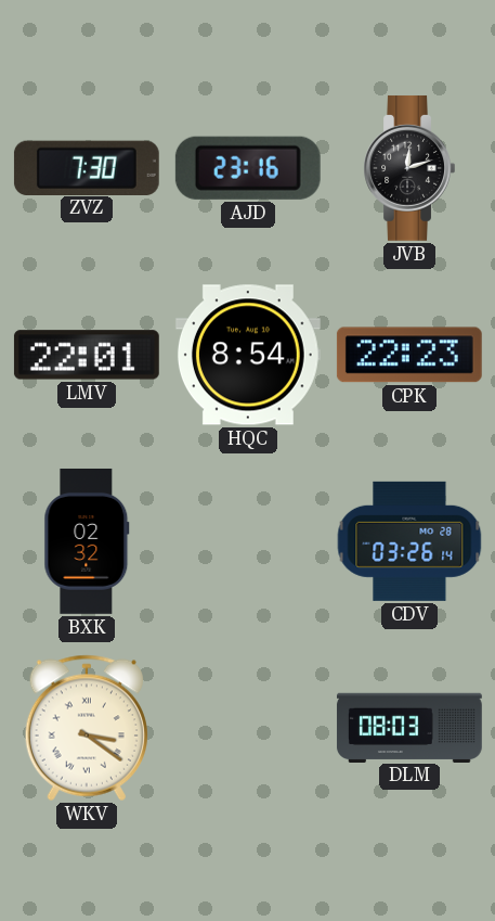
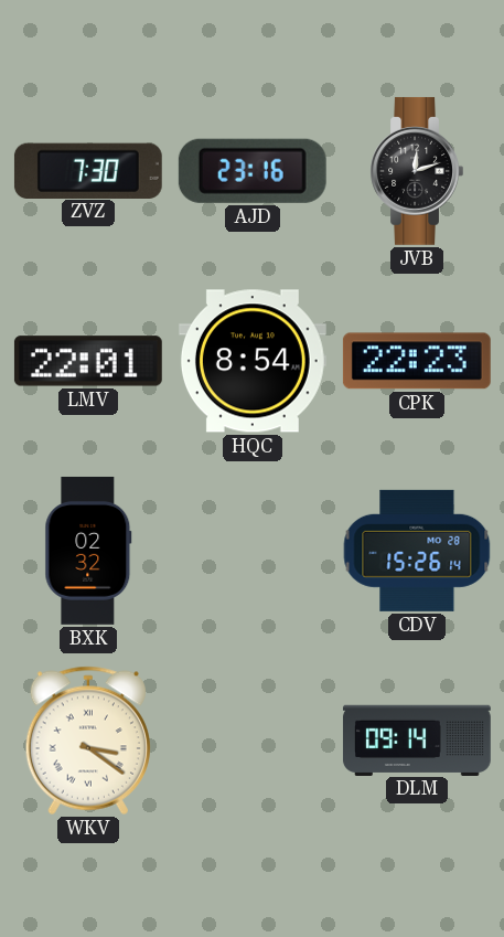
CDV: 03:26 -> 15:26 (417, 551)
DLM: 08:03 -> 09:14 (417, 739)
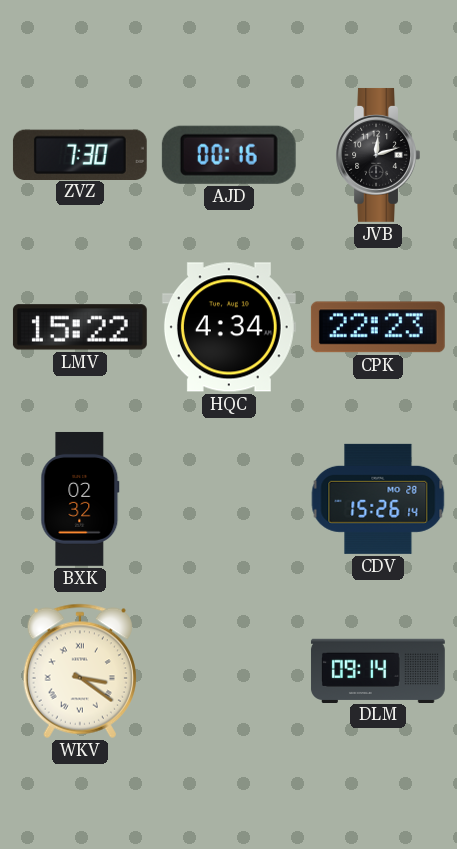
AJD: 23:16 -> 00:16 (229, 155)
LMV: 22:01 -> 15:22 (80, 327)
HQC: 8:54 -> 4:34 (229, 327)
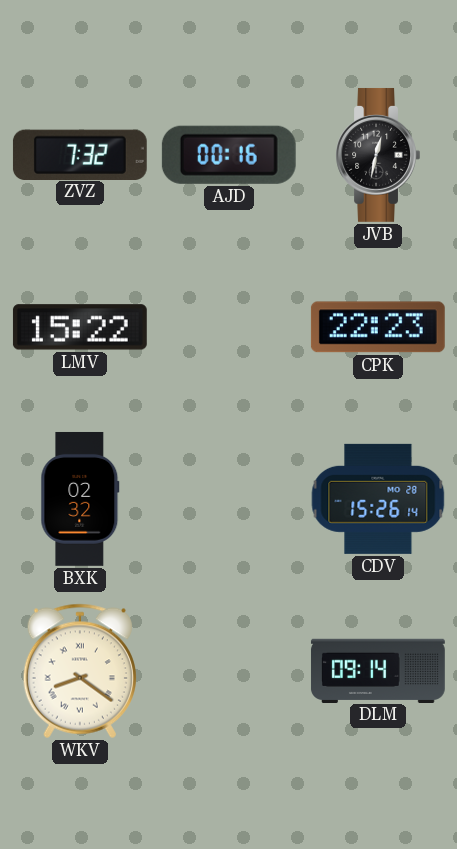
ZVZ: 7:30 -> 7:32 (80, 154)
JVB: 12:12 -> 12:32 (378, 155)
HQC: 4:34 -> none (229, 327)
WKV: 3:21 -> 8:21 (80, 671)
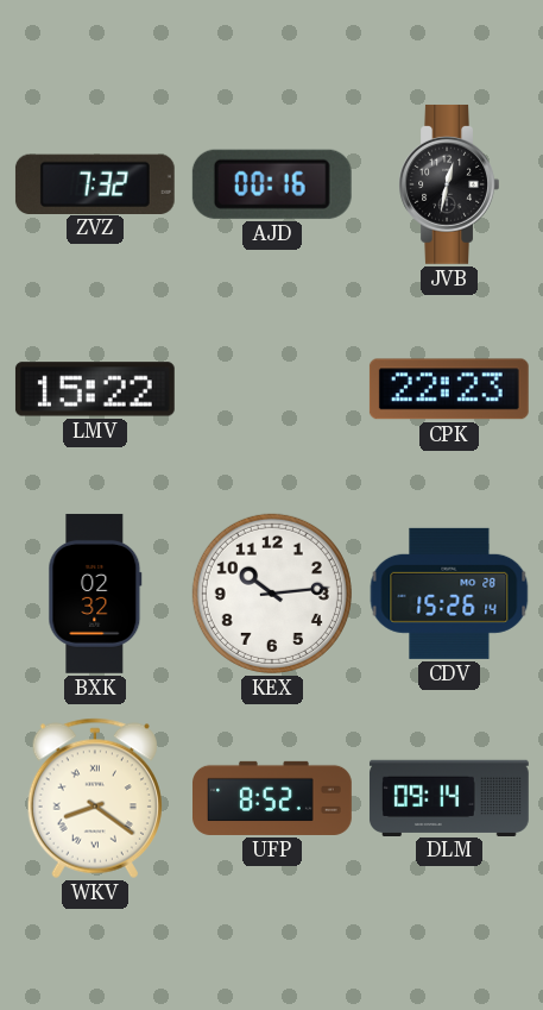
KEX: none -> 10:14 (272, 594)
UFP: none -> 8:52 (273, 798)
